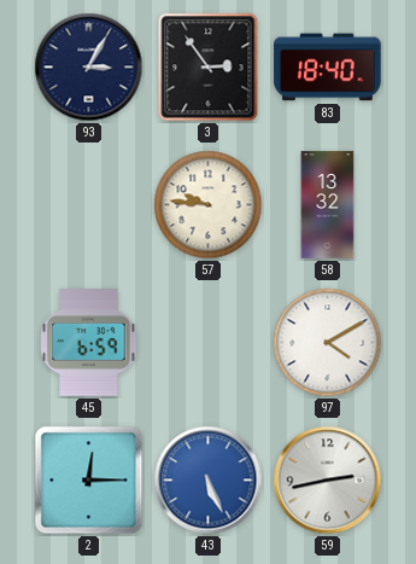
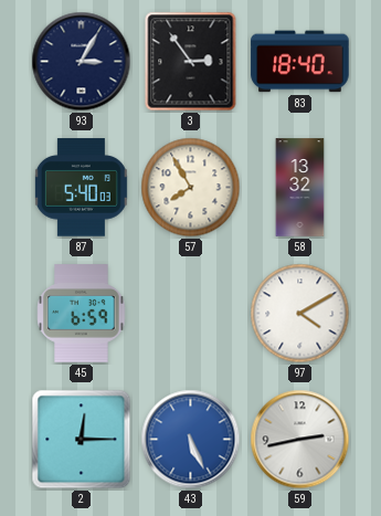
87: none -> 5:40 (81, 188)
57: 9:46 -> 7:55 (191, 188)
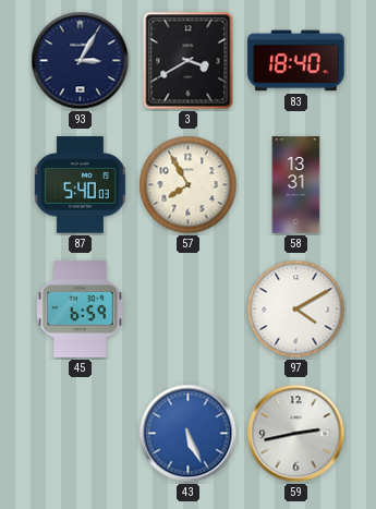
3: 2:54 -> 3:40 (189, 61)
58: 13:32 -> 13:31 (296, 185)
2: 12:15 -> none (82, 440)
